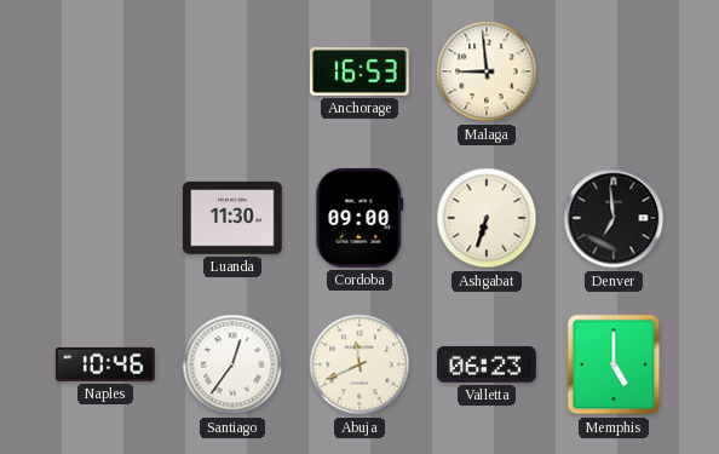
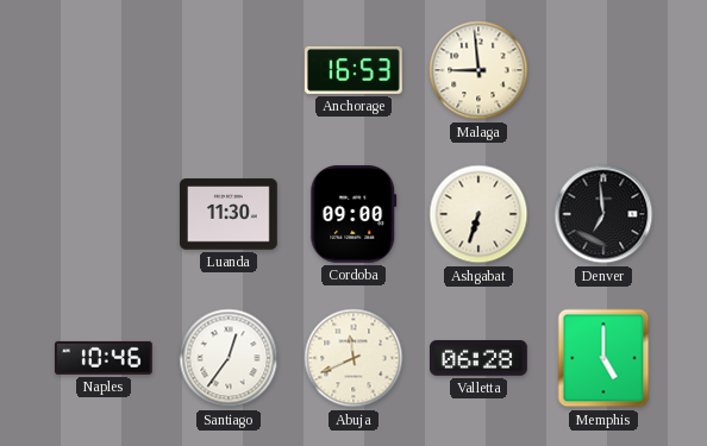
Valletta: 06:23 -> 06:28 (480, 359)
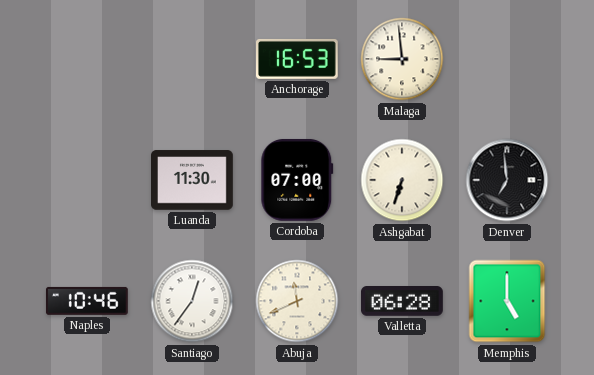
Cordoba: 09:00 -> 07:00 (297, 180)
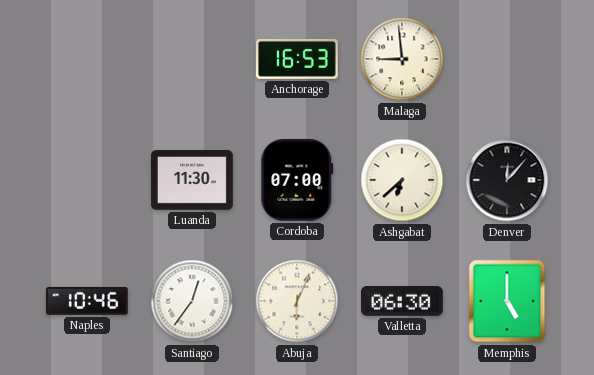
Ashgabat: 6:33 -> 6:38 (402, 180)
Denver: 6:59 -> 12:07 (507, 180)
Abuja: 11:41 -> 6:04 (297, 301)
Valletta: 06:28 -> 06:30 (403, 302)
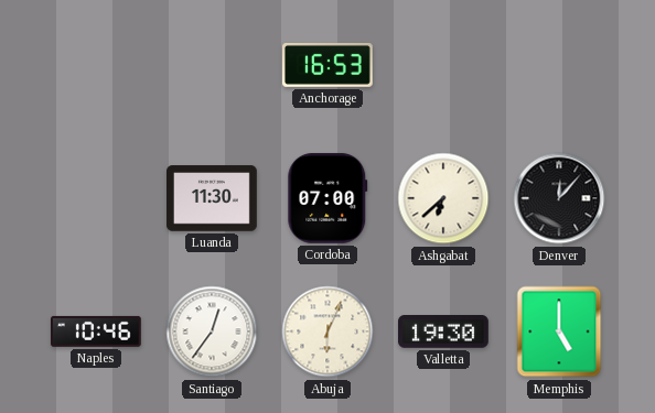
Malaga: 8:59 -> none (402, 59)
Valletta: 06:30 -> 19:30 (444, 333)
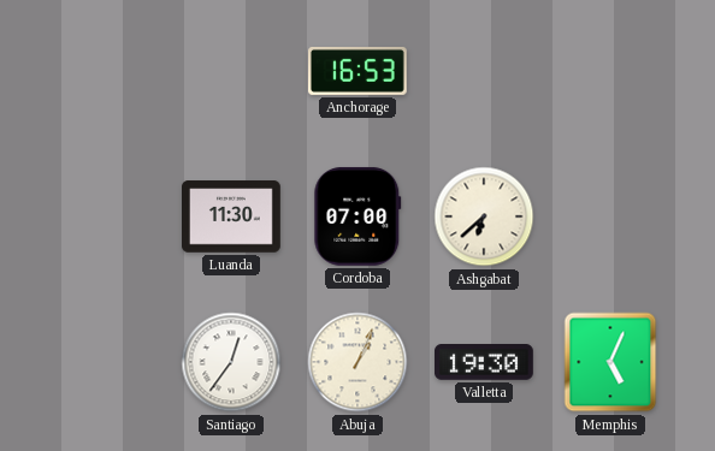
Denver: 12:07 -> none (559, 198)
Naples: 10:46 -> none (96, 332)
Abuja: 6:04 -> 1:04 (357, 362)
Memphis: 5:00 -> 5:04 (610, 362)
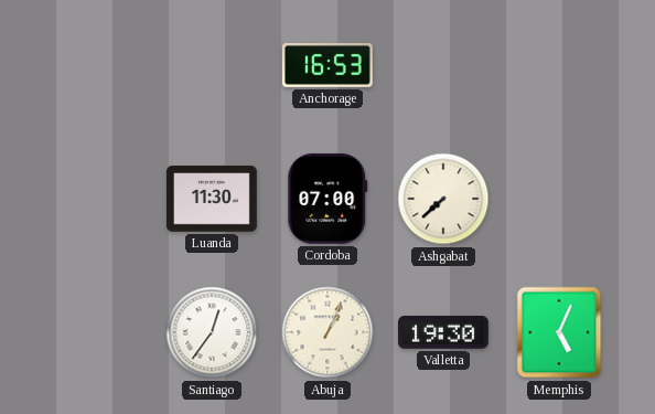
Ashgabat: 6:38 -> 7:38 (443, 199)
